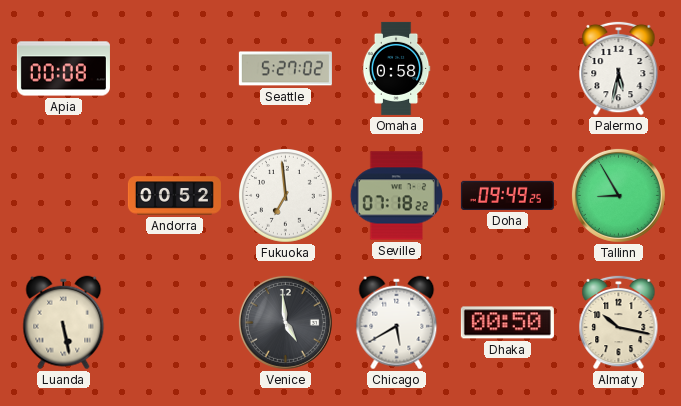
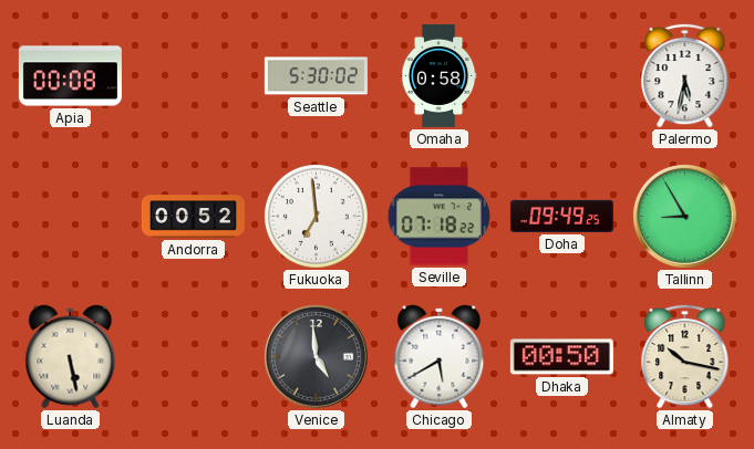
Seattle: 5:27 -> 5:30 (316, 76)
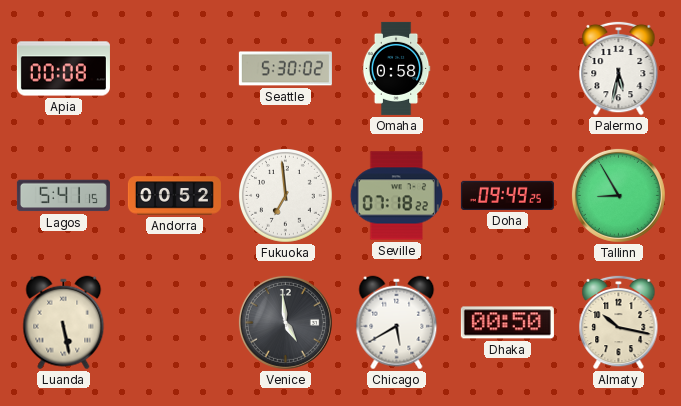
Lagos: none -> 5:41 (63, 196)
